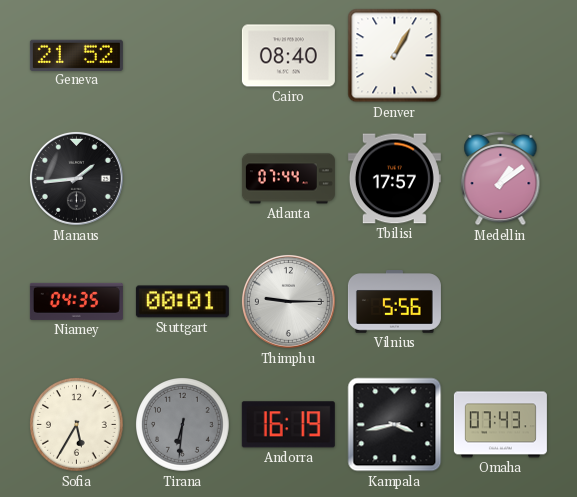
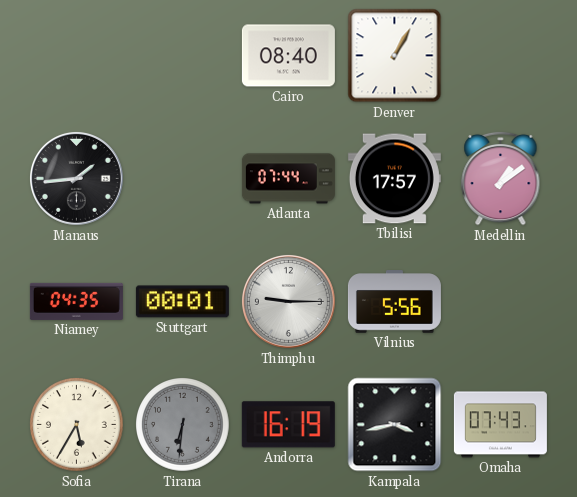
Geneva: 21:52 -> none (76, 55)
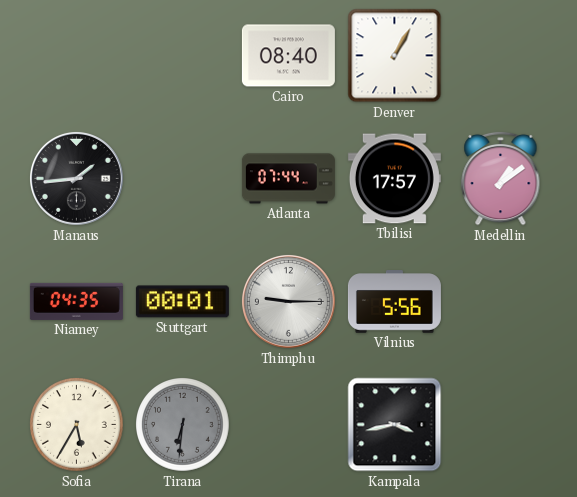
Andorra: 16:19 -> none (288, 425)
Omaha: 07:43 -> none (500, 425)
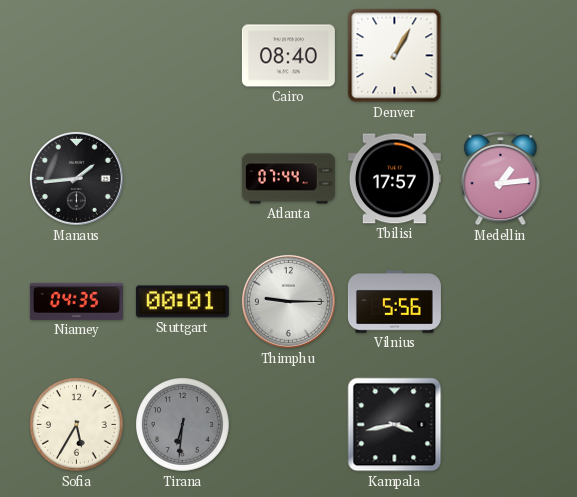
Medellin: 1:09 -> 1:14 (501, 178)
